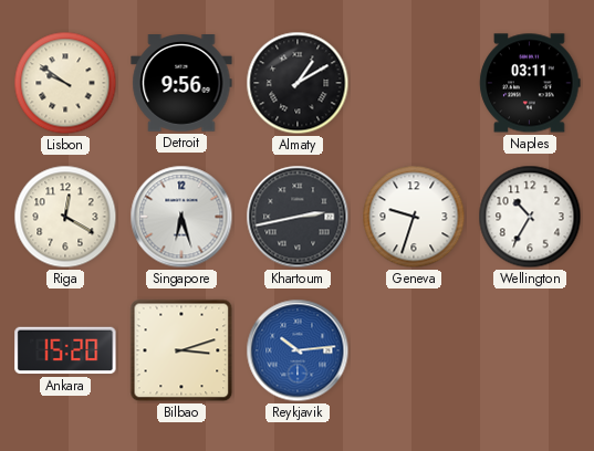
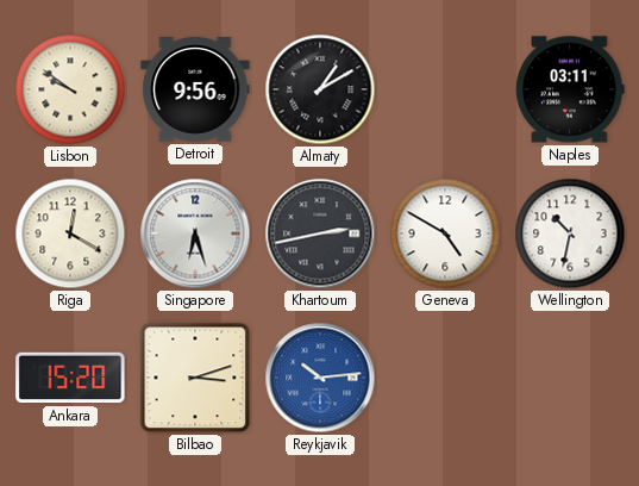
Geneva: 9:33 -> 4:50 (445, 233)
Wellington: 10:35 -> 10:32 (570, 233)
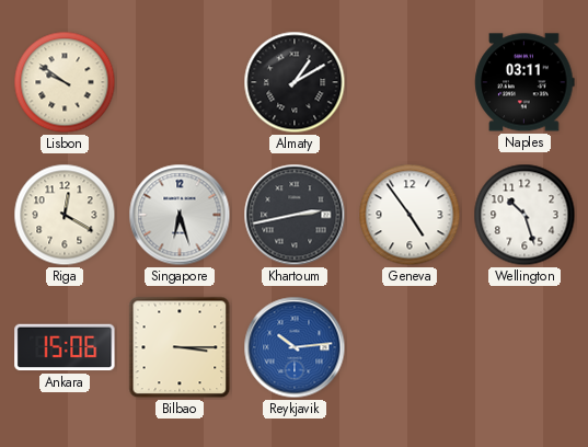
Detroit: 9:56 -> none (195, 91)
Geneva: 4:50 -> 4:54 (410, 215)
Wellington: 10:32 -> 10:27 (524, 215)
Ankara: 15:20 -> 15:06 (65, 347)
Bilbao: 3:12 -> 3:15 (180, 347)
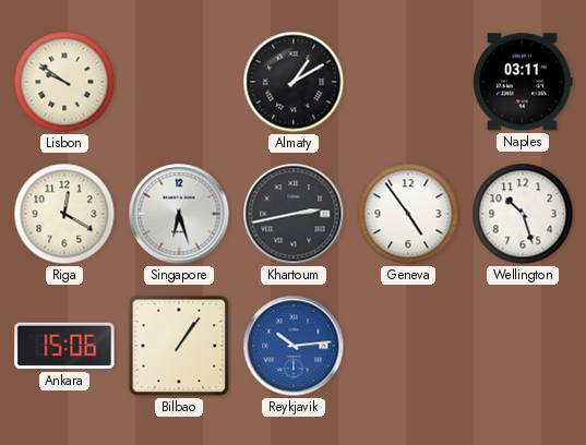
Bilbao: 3:15 -> 1:06 (179, 346)
